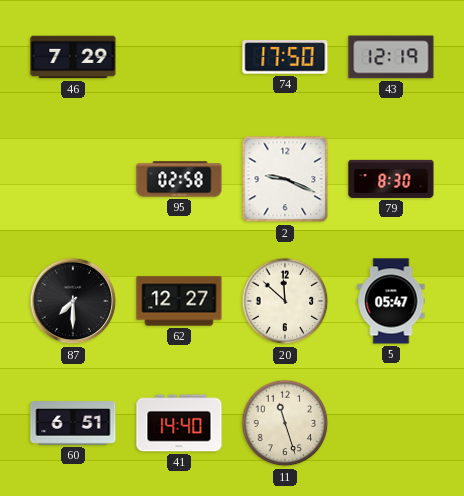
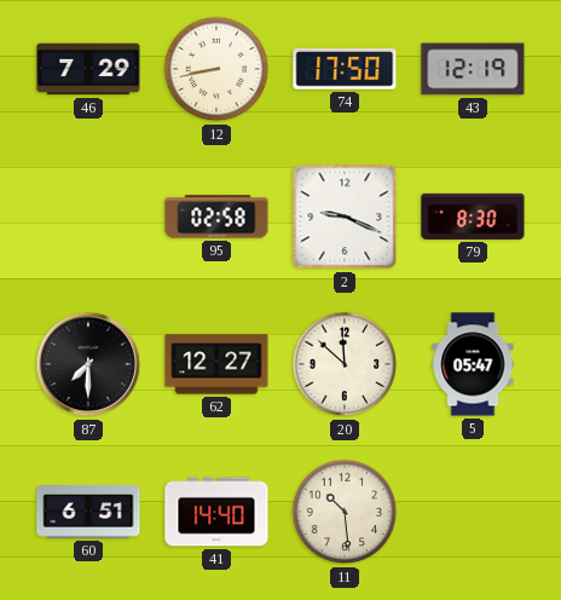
12: none -> 8:43 (216, 69)
11: 11:27 -> 10:29 (345, 512)
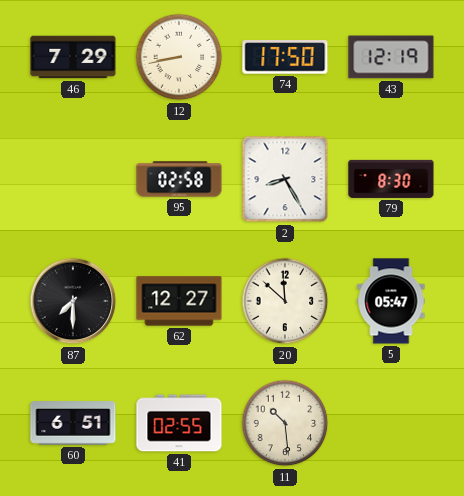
2: 9:19 -> 8:25 (285, 179)
41: 14:40 -> 02:55 (179, 423)
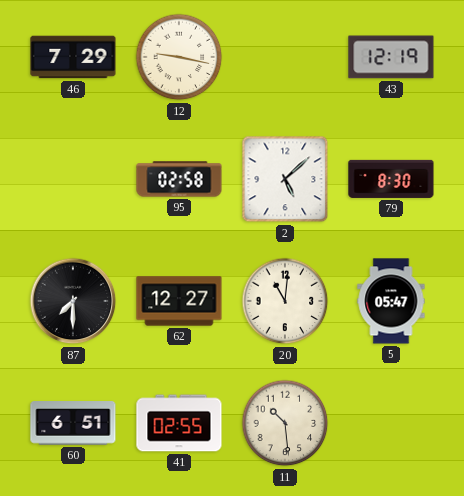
12: 8:43 -> 9:17 (179, 57)
74: 17:50 -> none (285, 57)
2: 8:25 -> 5:08 (285, 179)
20: 11:52 -> 11:01 (285, 301)
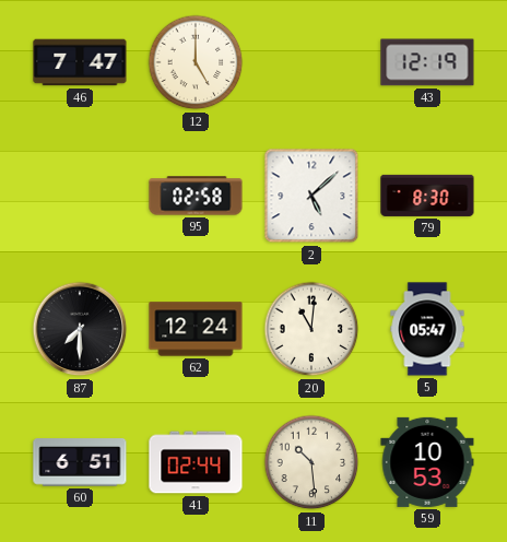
46: 7:29 -> 7:47 (80, 62)
12: 9:17 -> 5:00 (196, 62)
62: 12:27 -> 12:24 (196, 329)
41: 02:55 -> 02:44 (196, 462)
59: none -> 10:53 (427, 462)
